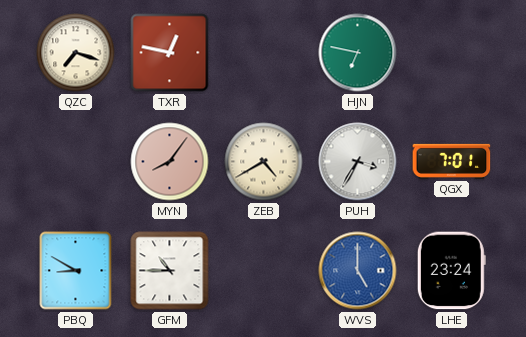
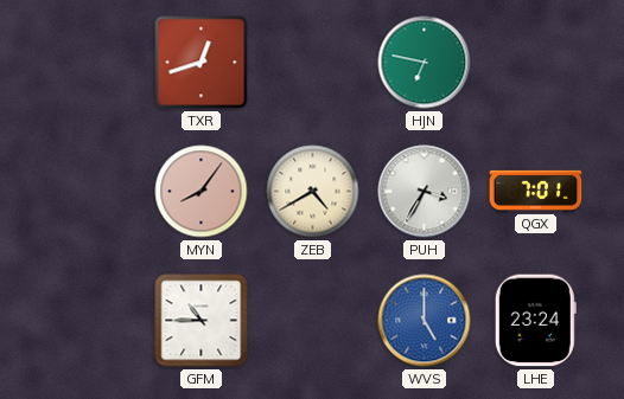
QZC: 7:18 -> none (76, 53)
TXR: 12:47 -> 12:42 (202, 63)
PBQ: 8:50 -> none (76, 271)
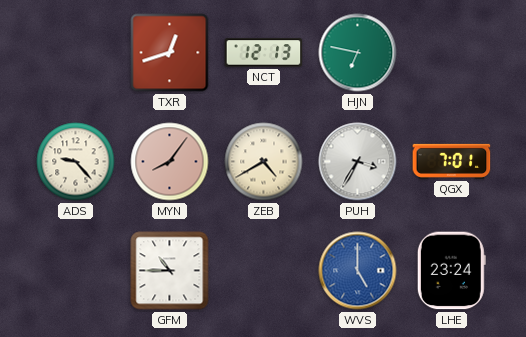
NCT: none -> 12:13 (264, 53)
ADS: none -> 9:23 (76, 162)
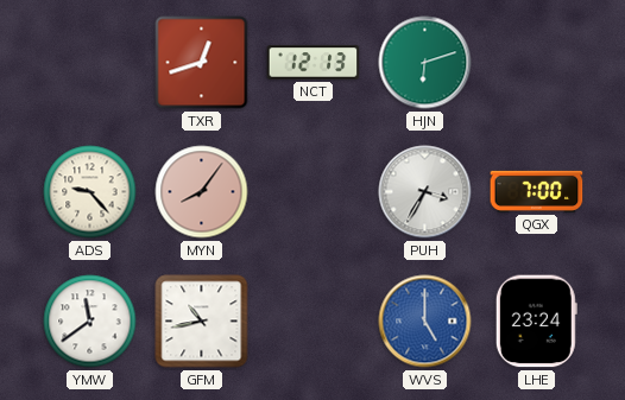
HJN: 6:47 -> 6:12 (425, 63)
ZEB: 4:40 -> none (264, 162)
QGX: 7:01 -> 7:00 (537, 191)
YMW: none -> 11:39 (90, 322)
GFM: 10:45 -> 10:43 (202, 322)
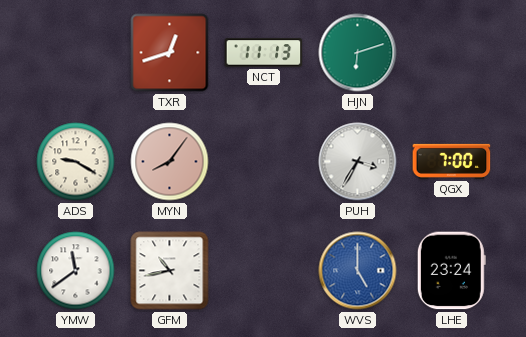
NCT: 12:13 -> 11:13 (264, 53)
ADS: 9:23 -> 9:20 (76, 162)
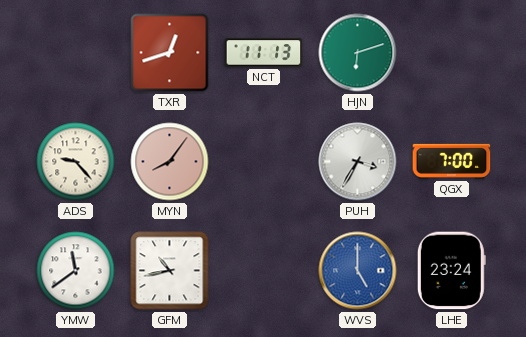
ADS: 9:20 -> 9:23 (76, 162)
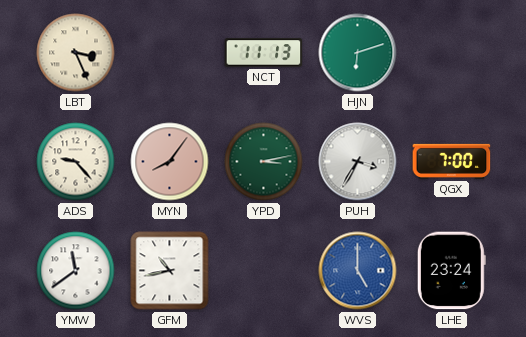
LBT: none -> 3:26 (76, 53)
TXR: 12:42 -> none (170, 53)
YPD: none -> 3:13 (264, 162)
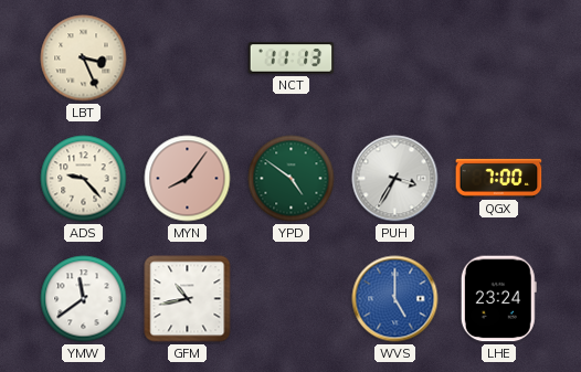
HJN: 6:12 -> none (358, 53)
YPD: 3:13 -> 4:51 (292, 179)
